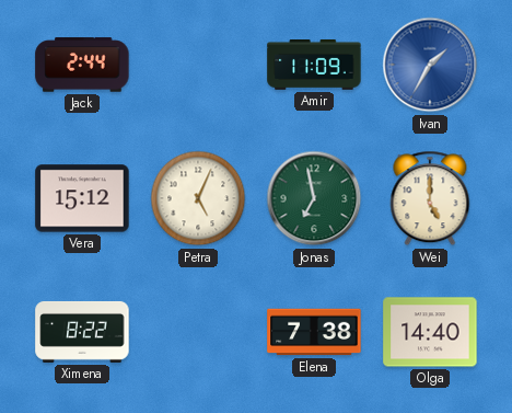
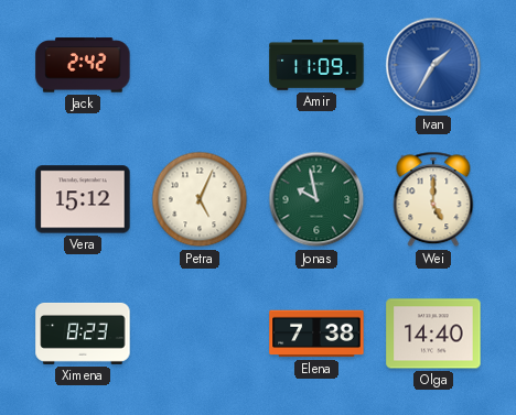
Jack: 2:44 -> 2:42 (83, 65)
Jonas: 6:58 -> 9:58 (316, 199)
Ximena: 8:22 -> 8:23 (83, 334)
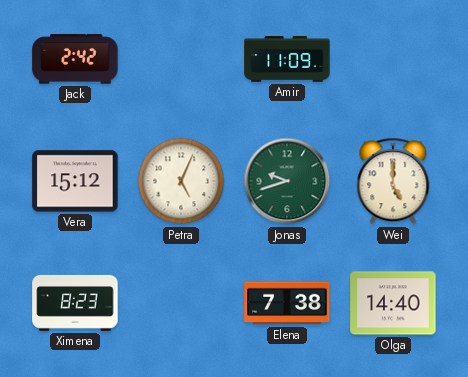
Ivan: 1:35 -> none (433, 65)
Jonas: 9:58 -> 9:42 (287, 181)
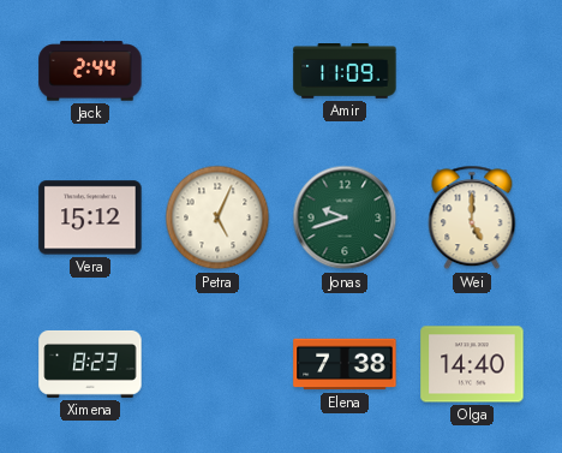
Jack: 2:42 -> 2:44 (90, 71)
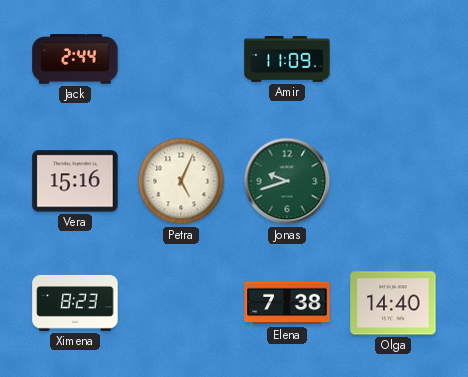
Vera: 15:12 -> 15:16 (75, 181)
Wei: 5:00 -> none (472, 217)
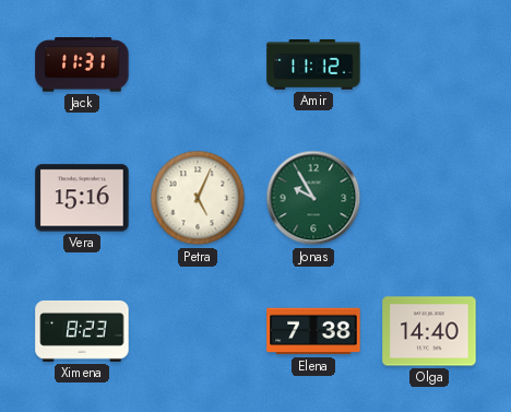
Jack: 2:44 -> 11:31 (82, 64)
Amir: 11:09 -> 11:12 (313, 66)
Jonas: 9:42 -> 9:55 (313, 198)
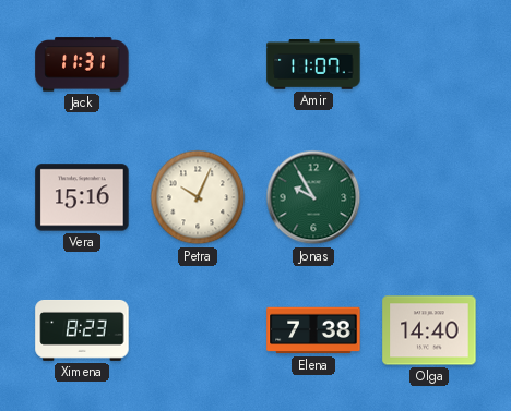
Amir: 11:12 -> 11:07 (313, 65)
Petra: 5:04 -> 10:04 (198, 197)
